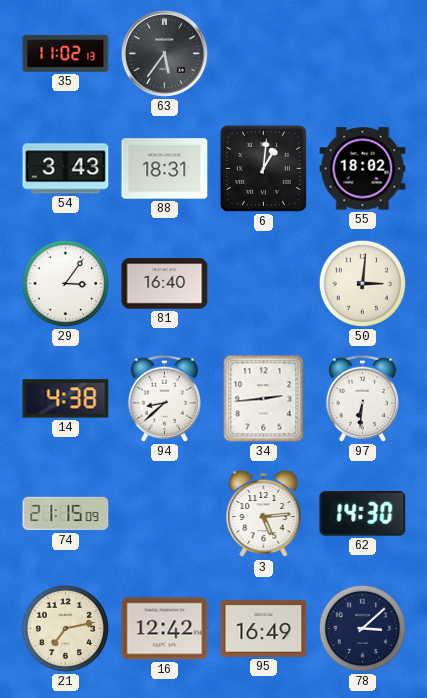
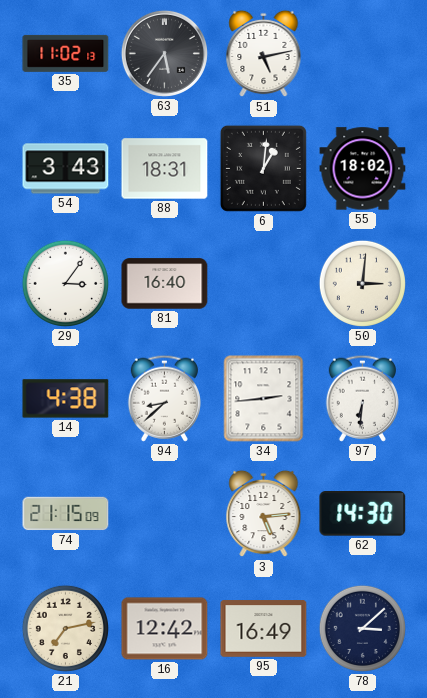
51: none -> 5:13 (264, 54)
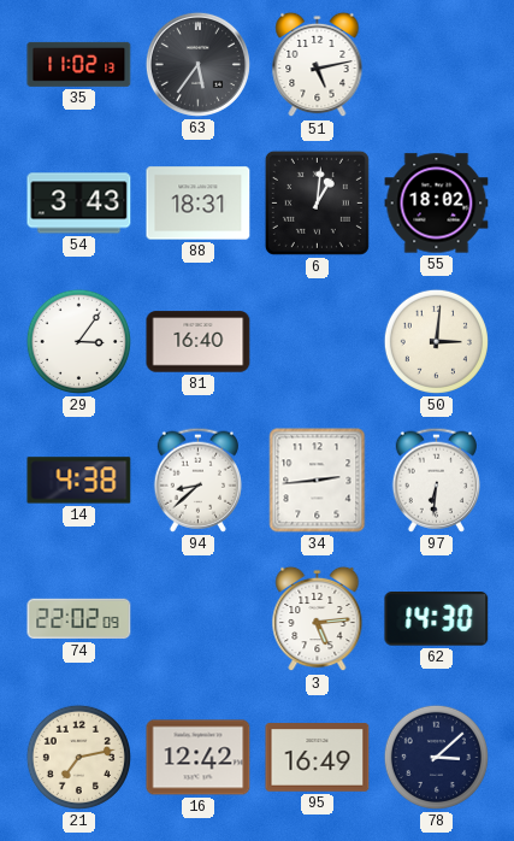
74: 21:15 -> 22:02 (79, 619)
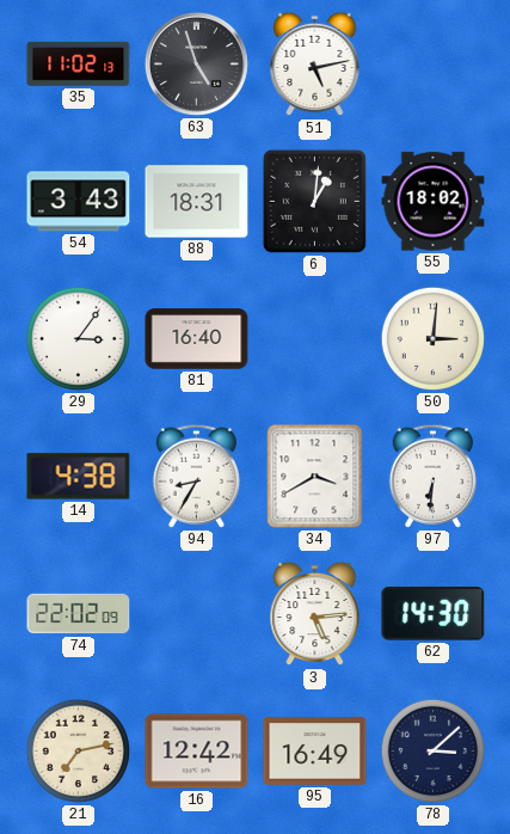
63: 5:36 -> 4:57 (196, 63)
94: 8:38 -> 8:35 (196, 476)
34: 2:44 -> 3:40 (315, 477)
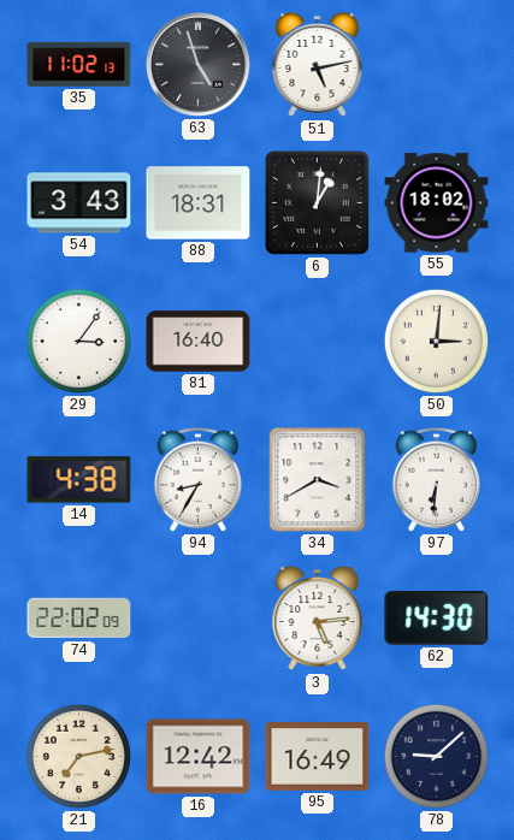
78: 3:08 -> 9:08 (436, 756)
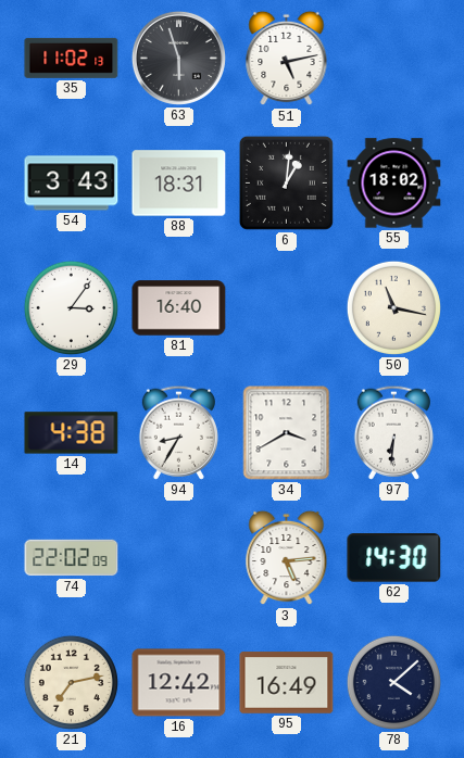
63: 4:57 -> 5:57 (178, 58)
50: 3:01 -> 11:17 (393, 307)
78: 9:08 -> 4:08 (393, 682)
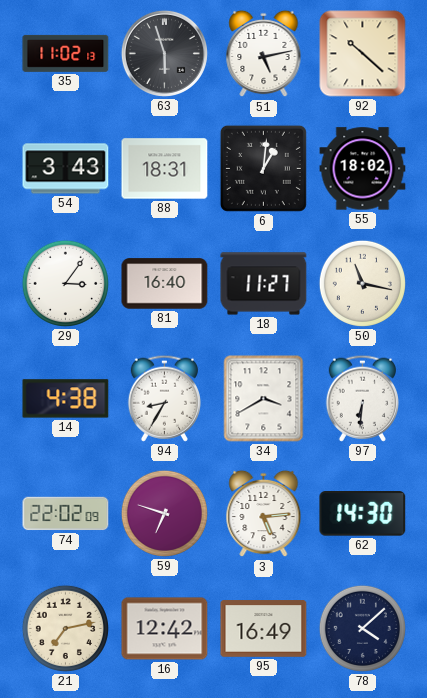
92: none -> 10:22 (363, 54)
18: none -> 11:27 (264, 284)
59: none -> 6:48 (164, 513)
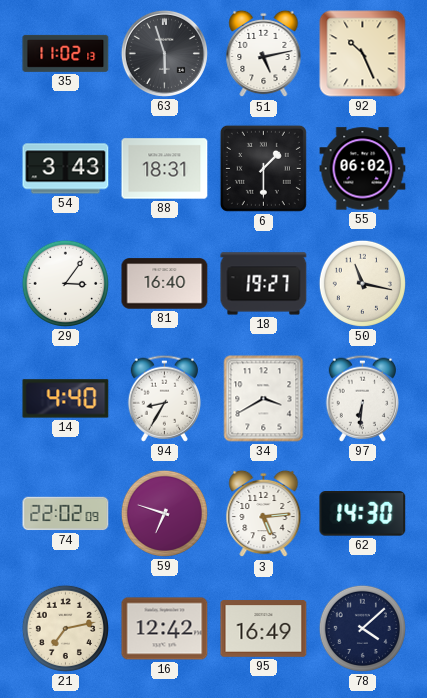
92: 10:22 -> 10:26 (363, 54)
6: 1:01 -> 1:30 (263, 168)
55: 18:02 -> 06:02 (363, 169)
18: 11:27 -> 19:27 (264, 284)
14: 4:38 -> 4:40 (66, 399)
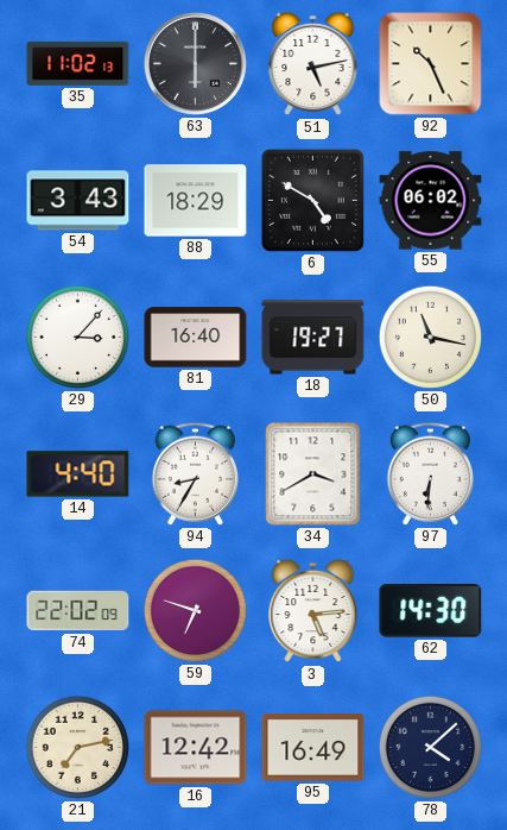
63: 5:57 -> 6:00 (195, 63)
88: 18:31 -> 18:29 (196, 201)
6: 1:30 -> 4:50 (312, 200)
29: 3:06 -> 3:07 (77, 337)
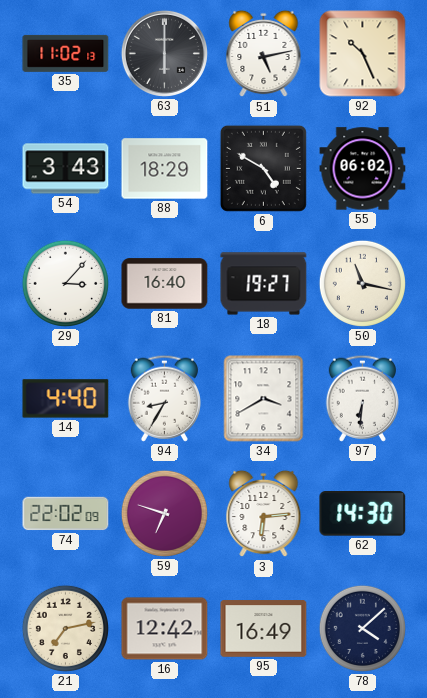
3: 5:14 -> 6:14 (264, 514)
